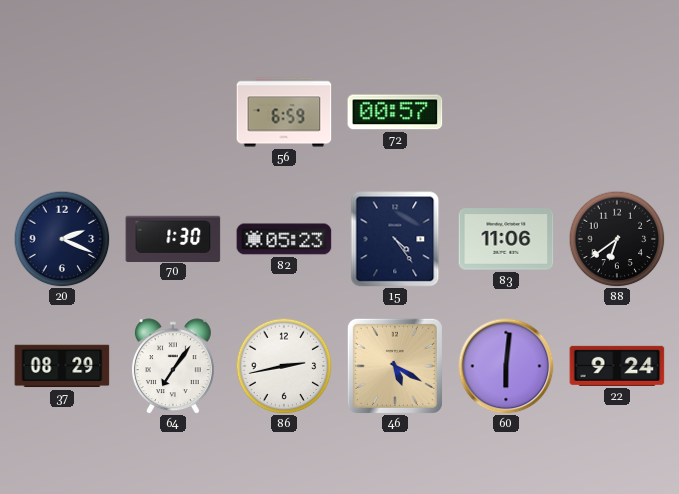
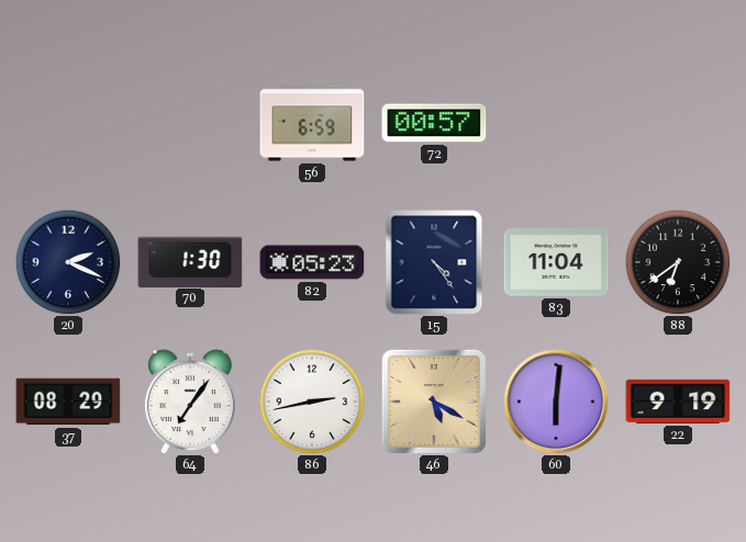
83: 11:06 -> 11:04 (556, 262)
22: 9:24 -> 9:19 (678, 402)
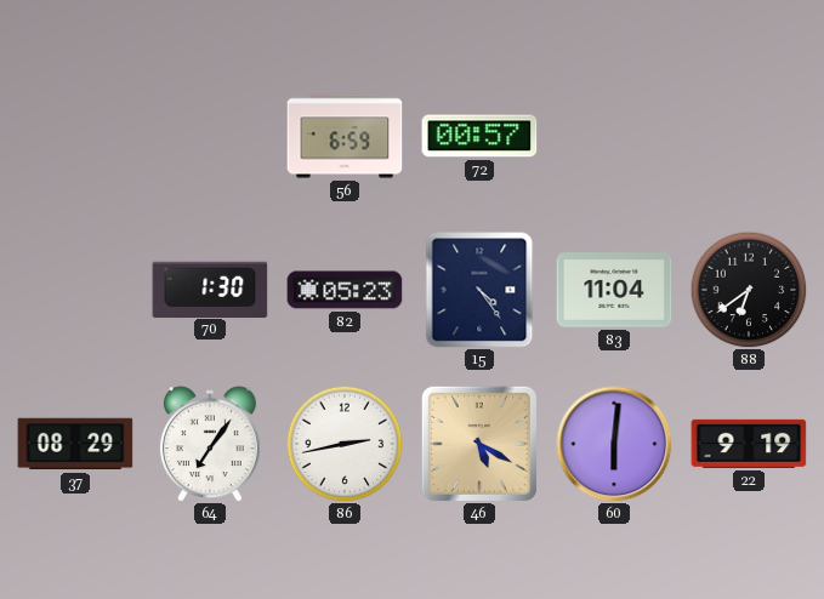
20: 2:19 -> none (68, 262)
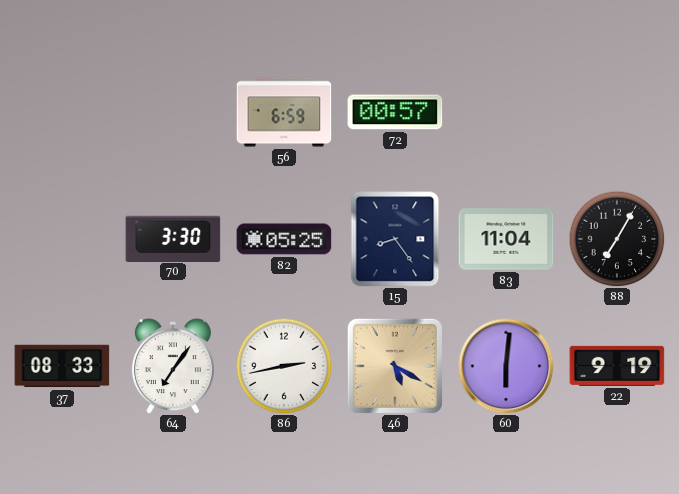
70: 1:30 -> 3:30 (173, 238)
82: 05:23 -> 05:25 (284, 239)
15: 4:24 -> 8:24 (395, 239)
88: 6:39 -> 7:05 (617, 239)
37: 08:29 -> 08:33 (62, 366)
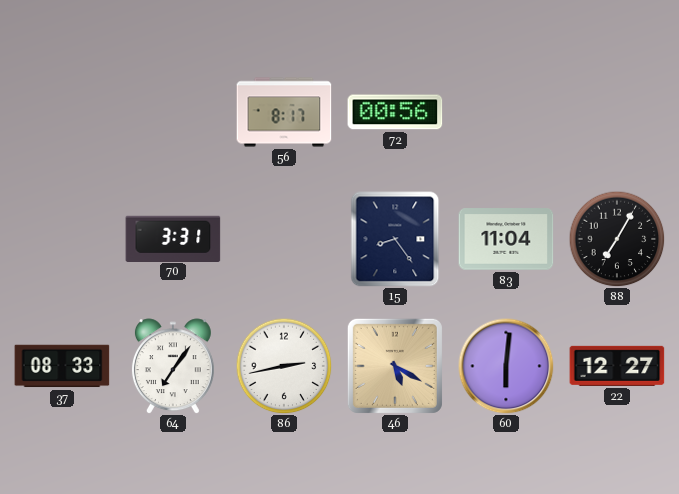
56: 6:59 -> 8:17 (284, 112)
72: 00:57 -> 00:56 (395, 112)
70: 3:30 -> 3:31 (173, 238)
82: 05:25 -> none (284, 239)
22: 9:19 -> 12:27 (617, 366)
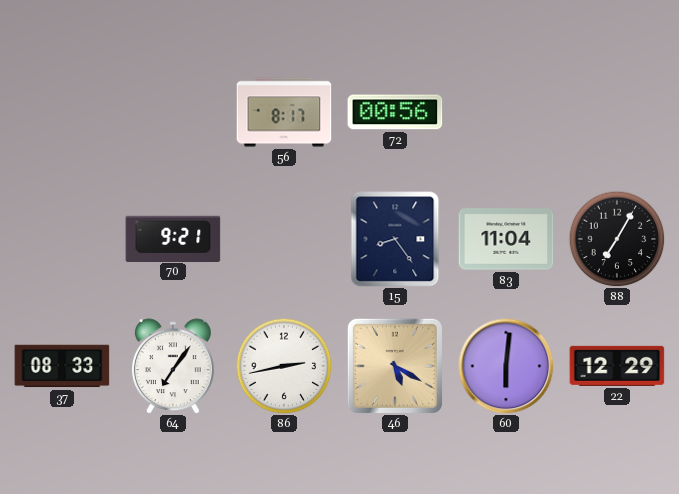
70: 3:31 -> 9:21 (173, 238)
22: 12:27 -> 12:29 (617, 366)
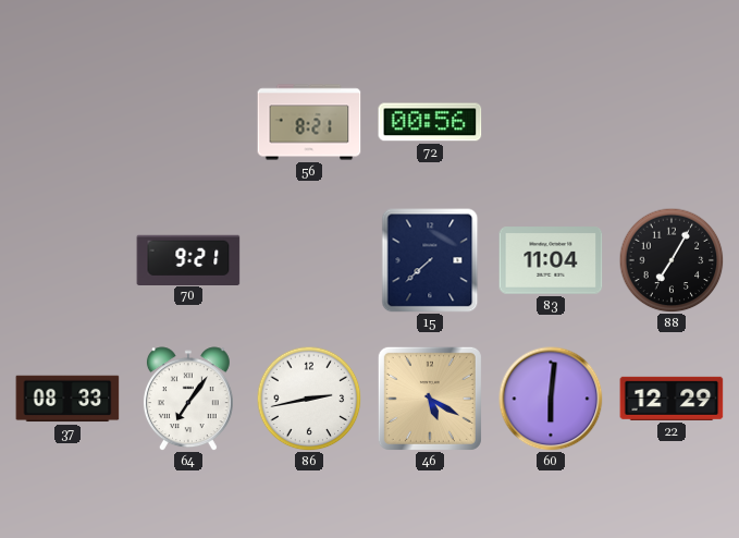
56: 8:17 -> 8:21 (309, 122)
15: 8:24 -> 7:38 (430, 260)
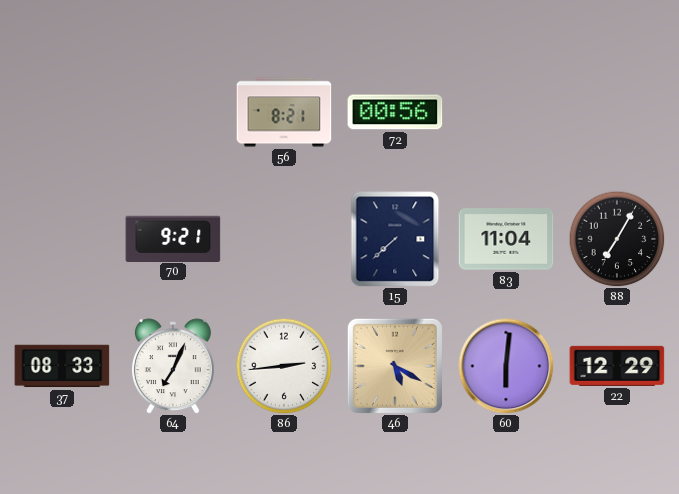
64: 7:06 -> 7:04 (173, 366)
86: 2:43 -> 2:44 (284, 366)
